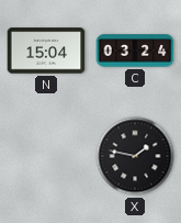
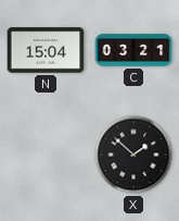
C: 03:24 -> 03:21 (133, 50)
X: 1:47 -> 1:52 (133, 155)
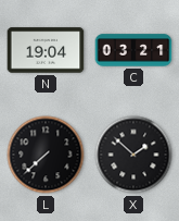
N: 15:04 -> 19:04 (46, 50)
L: none -> 7:38 (46, 155)
